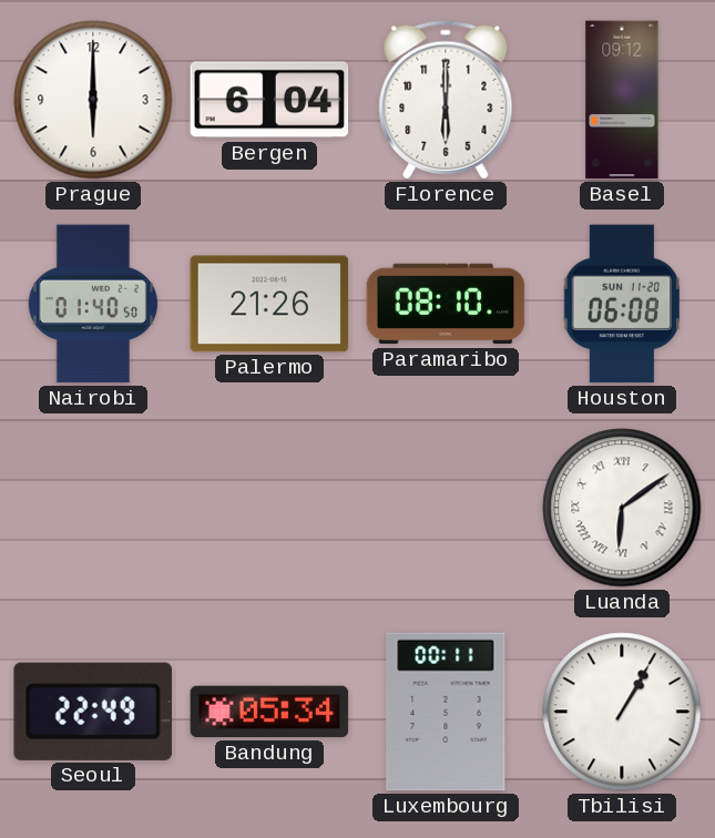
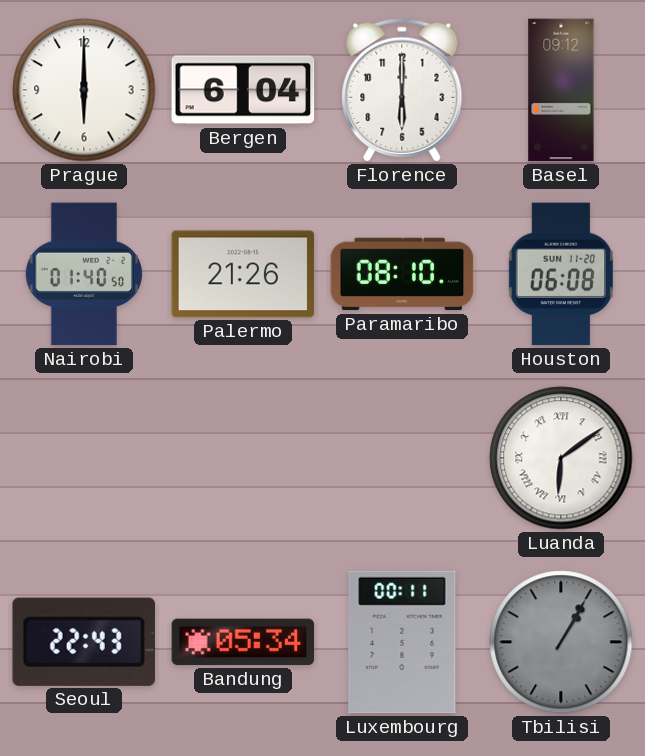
Seoul: 22:49 -> 22:43 (84, 642)
Tbilisi dial: white -> grey (561, 642)
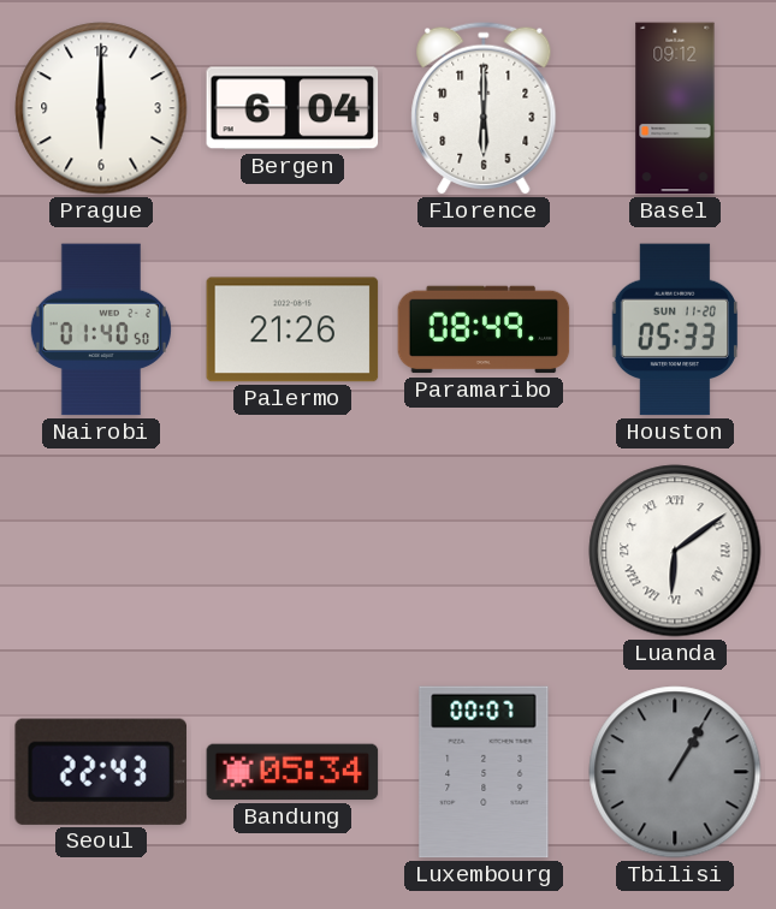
Paramaribo: 08:10 -> 08:49 (484, 329)
Houston: 06:08 -> 05:33 (675, 329)
Luxembourg: 00:11 -> 00:07 (484, 772)
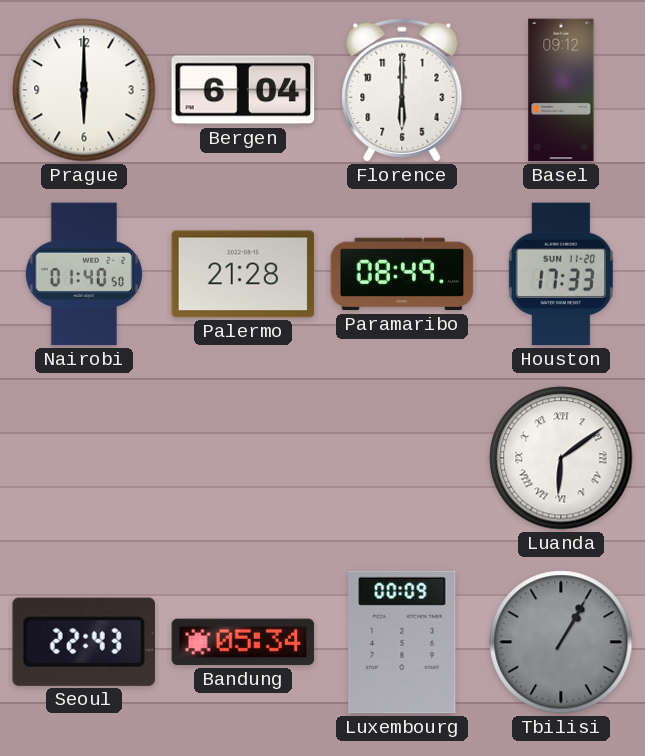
Palermo: 21:26 -> 21:28 (243, 274)
Houston: 05:33 -> 17:33 (561, 274)
Luxembourg: 00:07 -> 00:09 (402, 642)
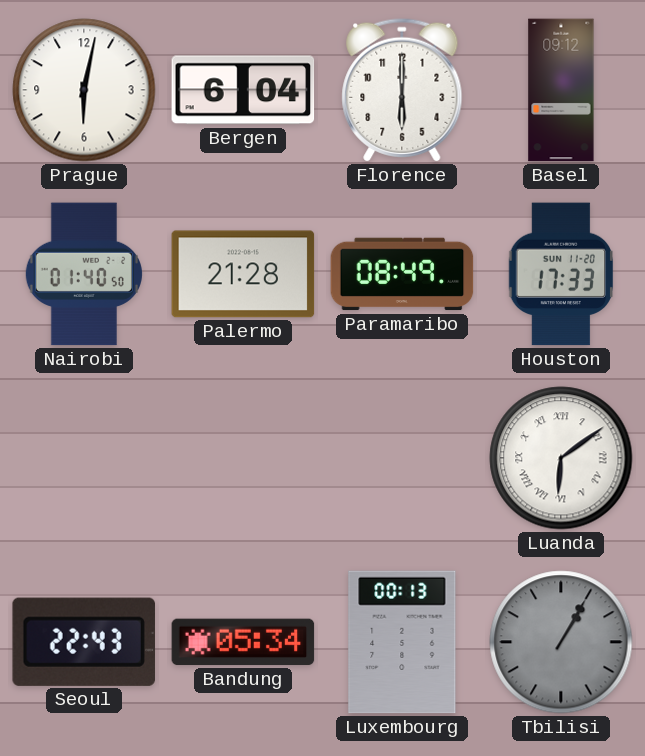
Prague: 6:00 -> 6:02 (84, 90)
Luxembourg: 00:09 -> 00:13 (402, 642)
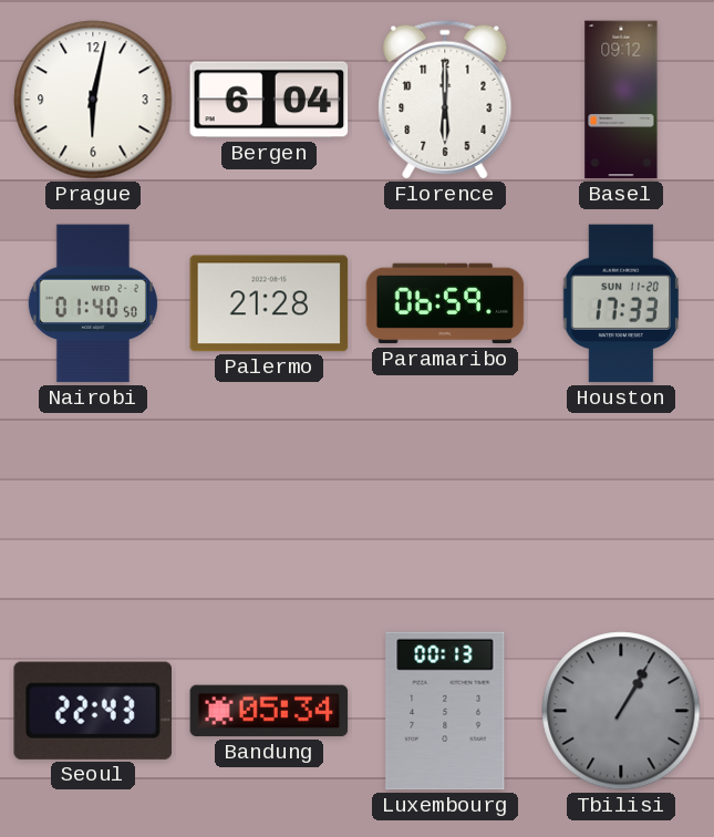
Paramaribo: 08:49 -> 06:59 (445, 303)
Luanda: 6:09 -> none (561, 458)
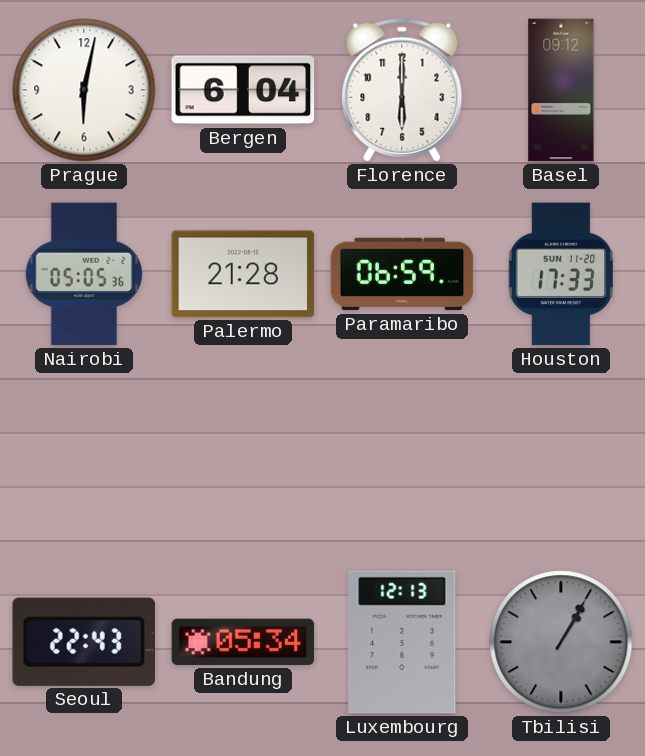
Nairobi: 01:40 -> 05:05 (84, 274)
Luxembourg: 00:13 -> 12:13 (402, 642)
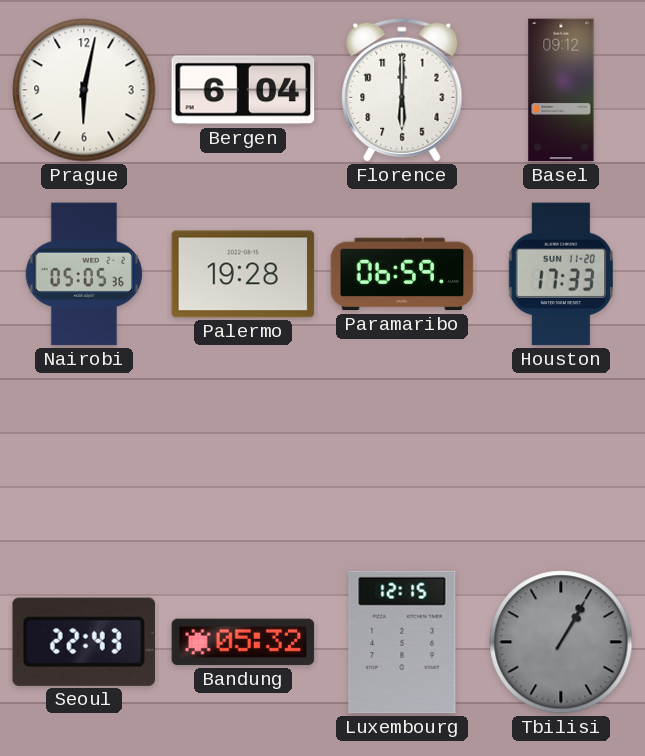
Palermo: 21:28 -> 19:28 (243, 274)
Bandung: 05:34 -> 05:32 (243, 642)
Luxembourg: 12:13 -> 12:15 (402, 642)
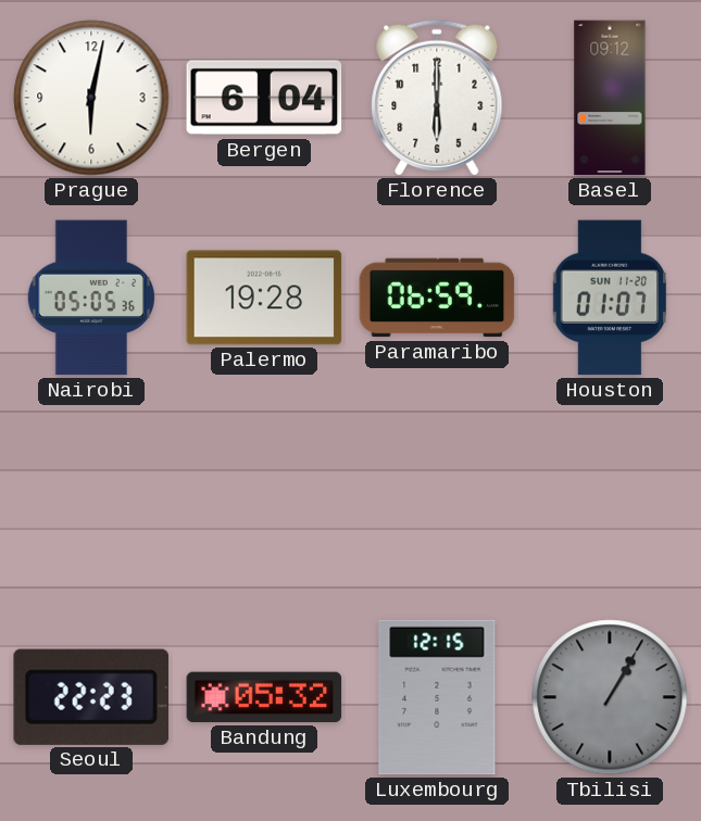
Houston: 17:33 -> 01:07 (610, 298)
Seoul: 22:43 -> 22:23 (91, 697)
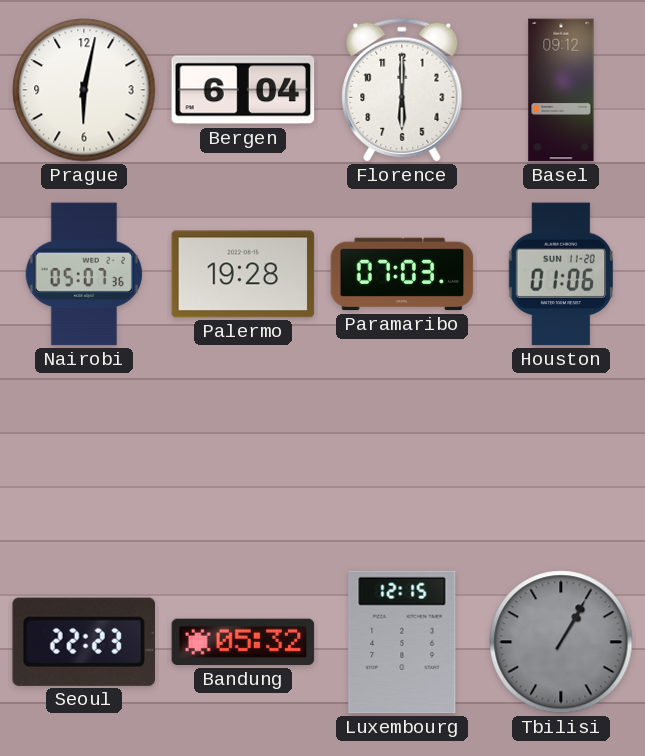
Nairobi: 05:05 -> 05:07 (84, 274)
Paramaribo: 06:59 -> 07:03 (402, 274)
Houston: 01:07 -> 01:06 (561, 274)
